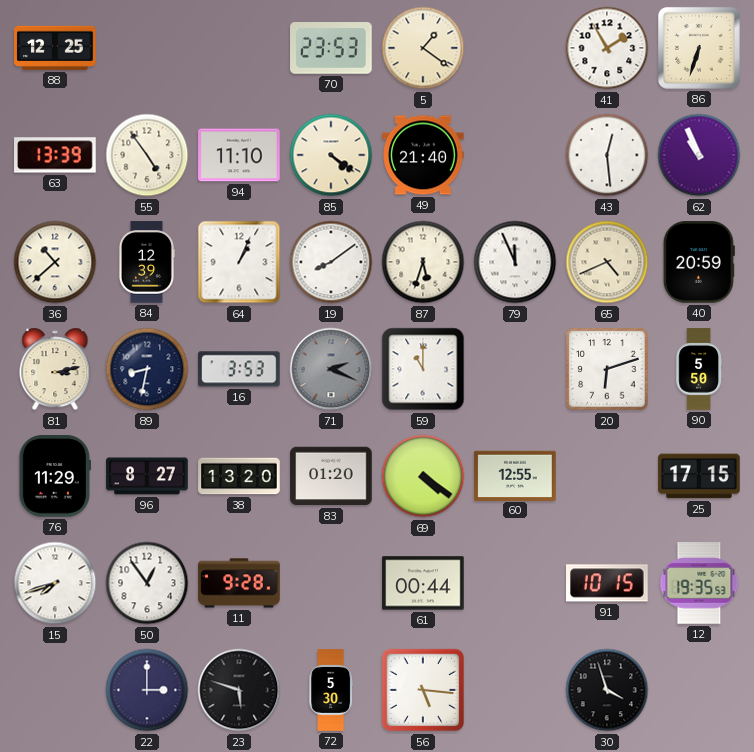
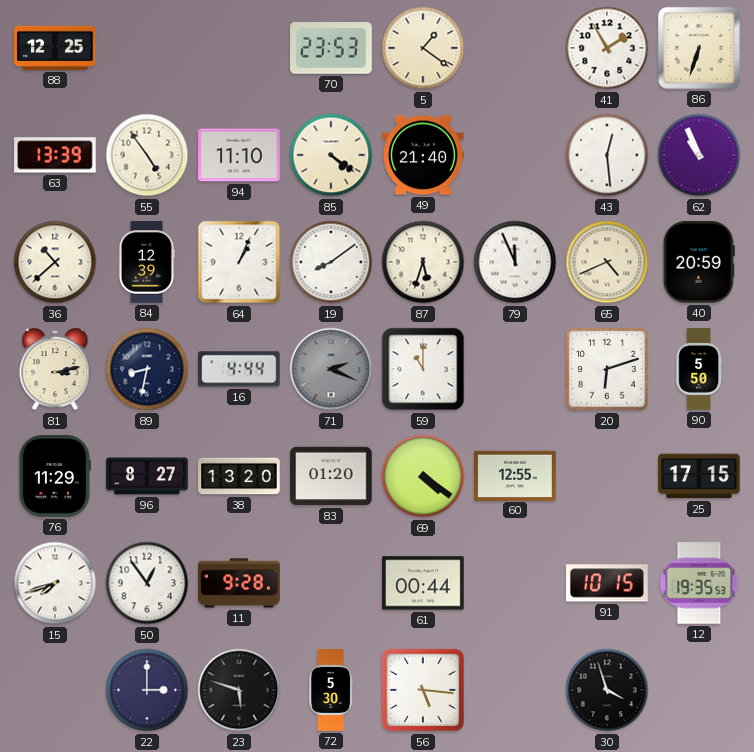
16: 3:53 -> 4:44 (239, 369)
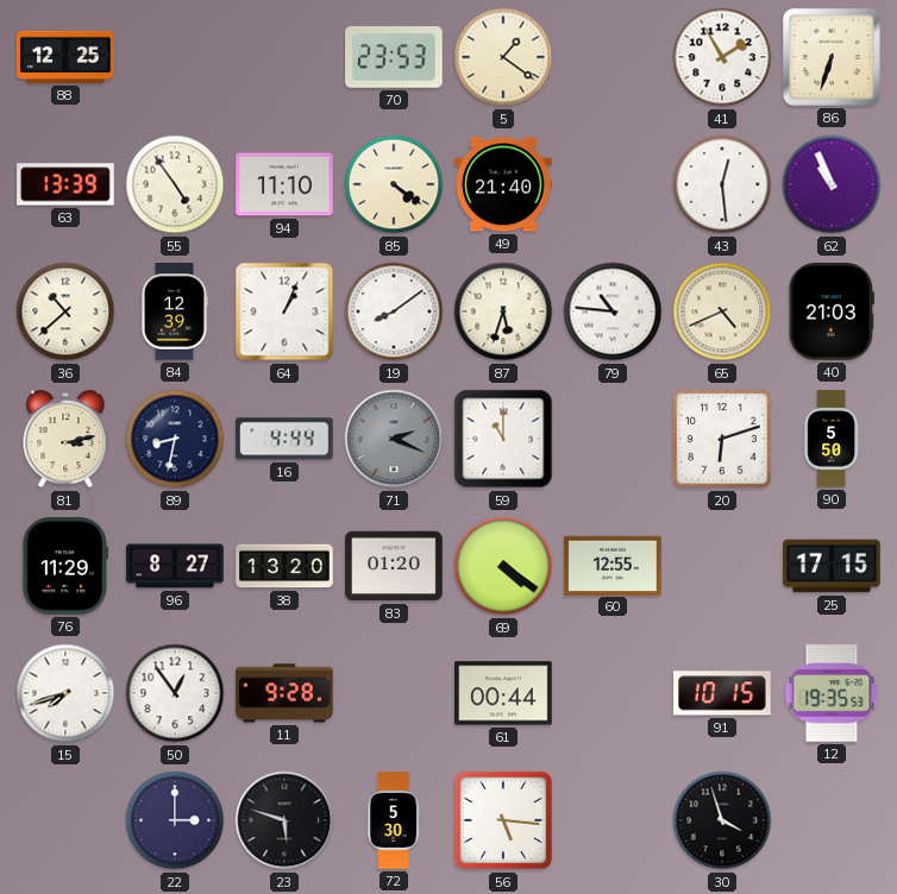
79: 11:56 -> 10:46 (613, 311)
40: 20:59 -> 21:03 (832, 311)
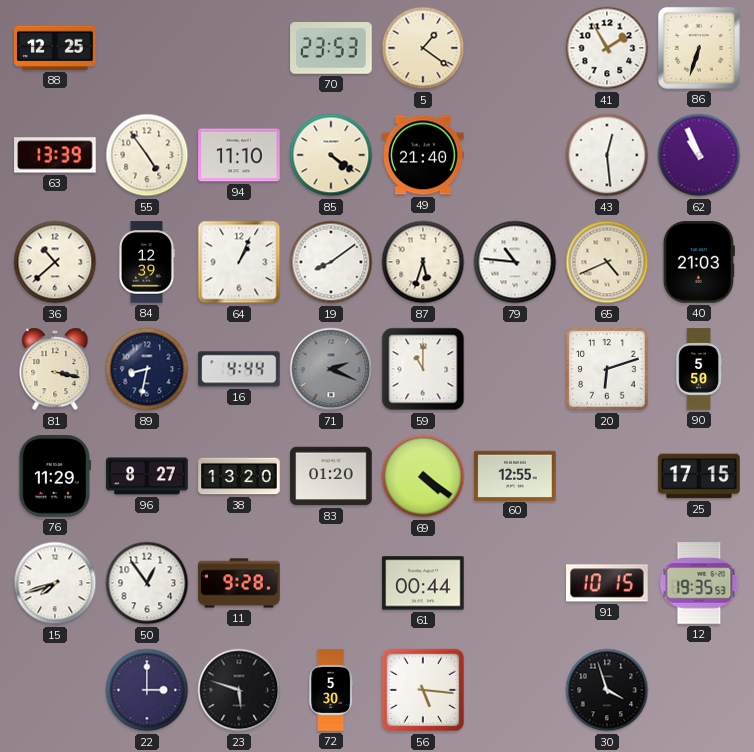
81: 3:13 -> 3:17 (55, 369)
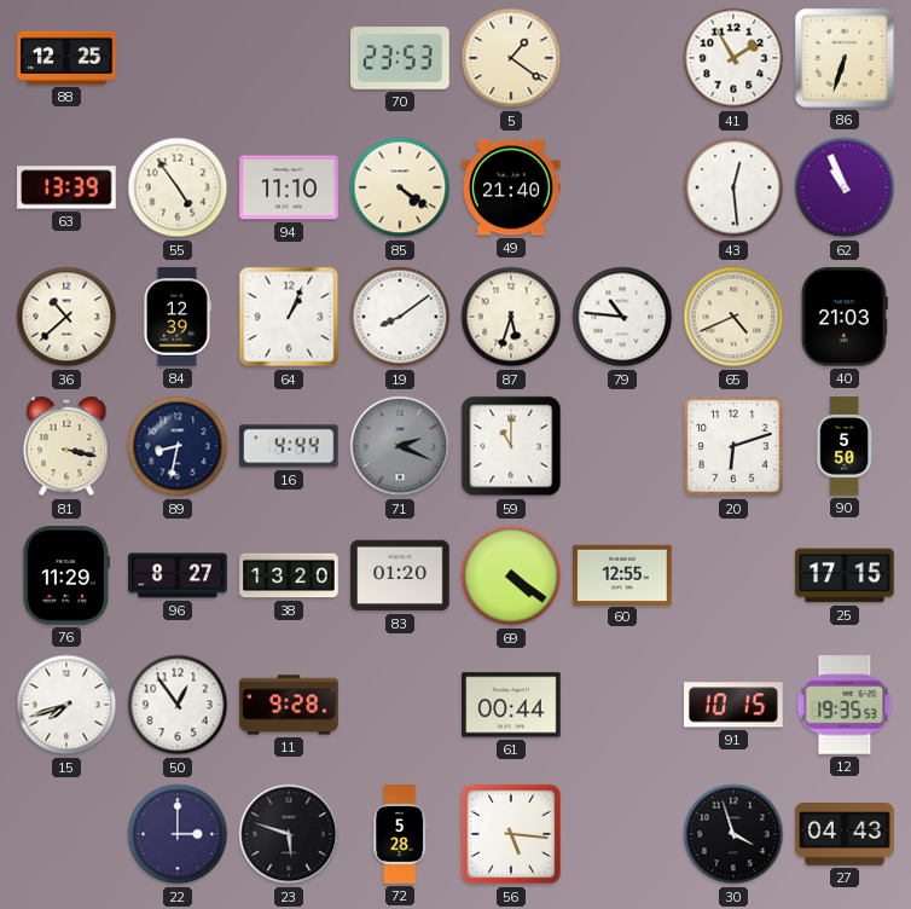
72: 5:30 -> 5:28 (400, 834)
27: none -> 04:43 (845, 835)
